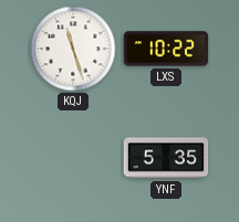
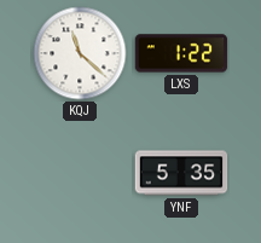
KQJ: 11:27 -> 11:22 (80, 53)
LXS: 10:22 -> 1:22 (181, 53)
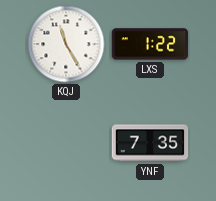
KQJ: 11:22 -> 11:25 (66, 44)
YNF: 5:35 -> 7:35 (150, 143)
